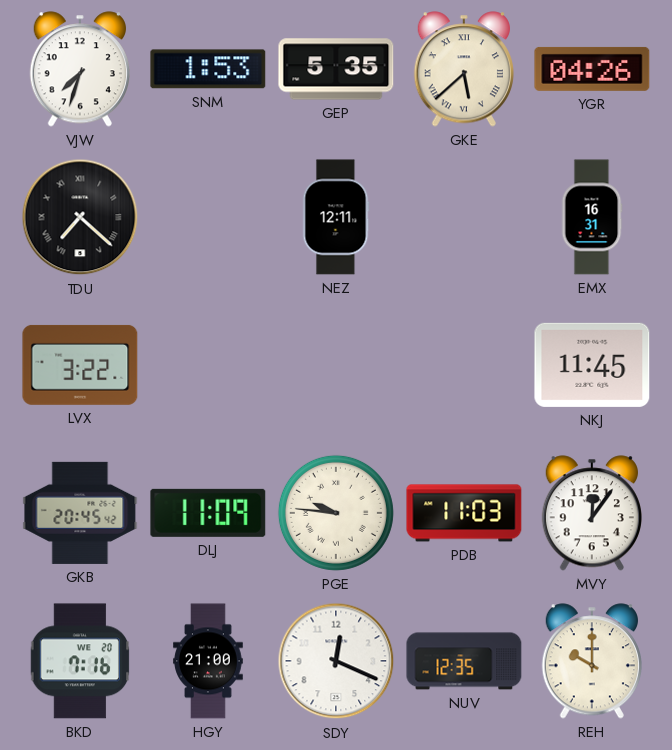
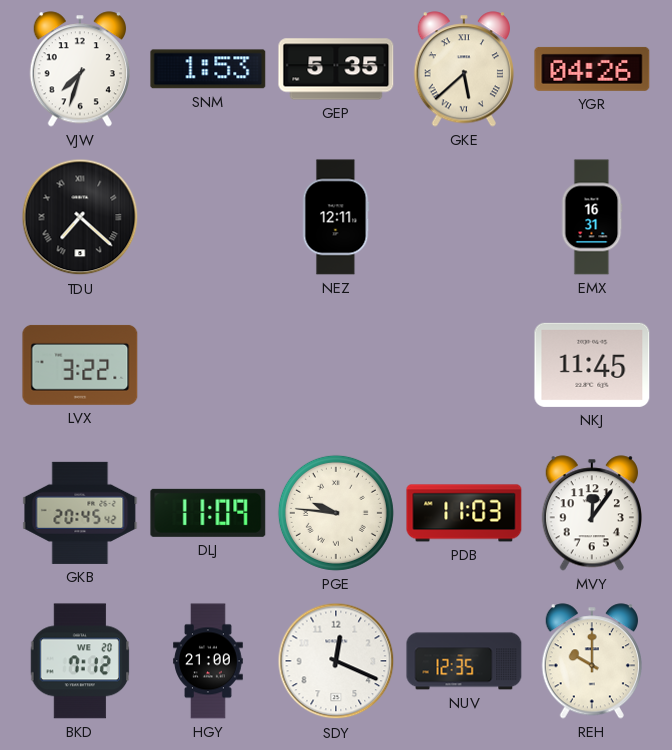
BKD: 7:16 -> 7:12 (80, 661)
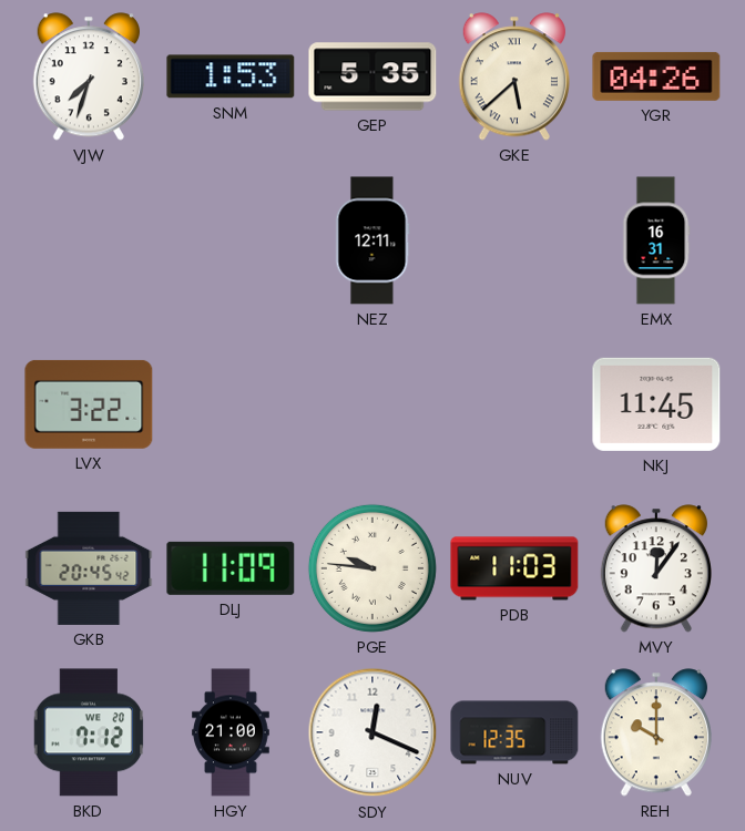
TDU: 7:22 -> none (80, 217)
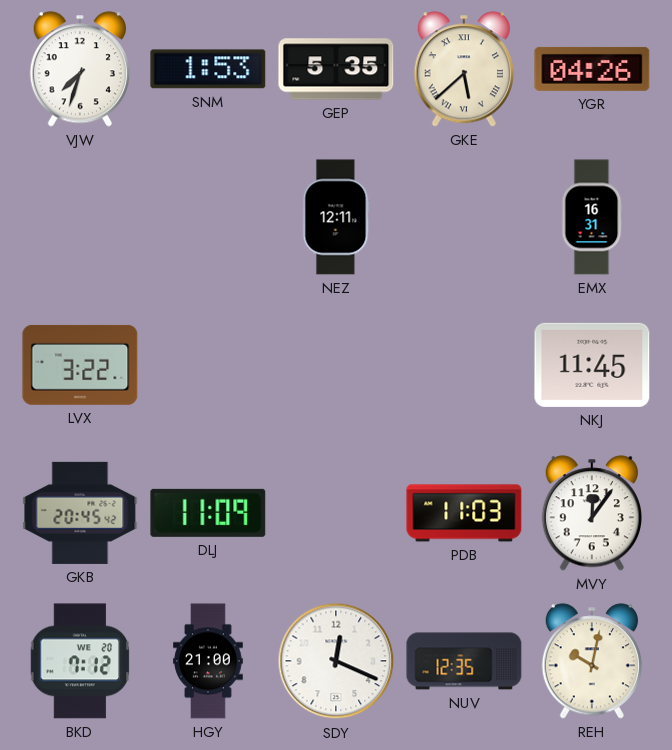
PGE: 9:46 -> none (372, 568)
REH: 10:00 -> 10:02 (592, 661)
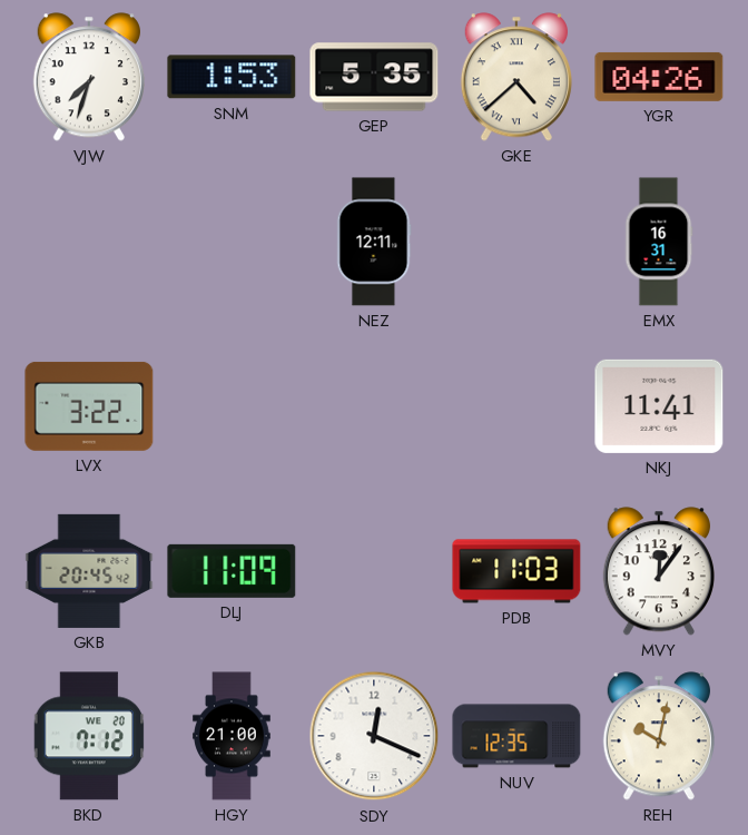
GKE: 5:38 -> 4:38 (516, 77)
NKJ: 11:45 -> 11:41 (659, 406)
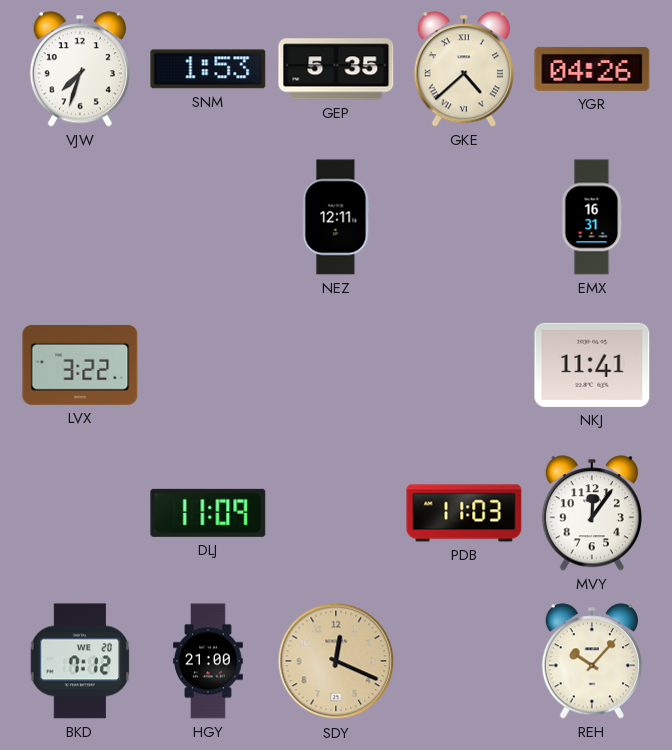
GKB: 20:45 -> none (89, 571)
SDY dial: white -> champagne (336, 661)
NUV: 12:35 -> none (516, 736)
REH: 10:02 -> 10:07 (592, 661)
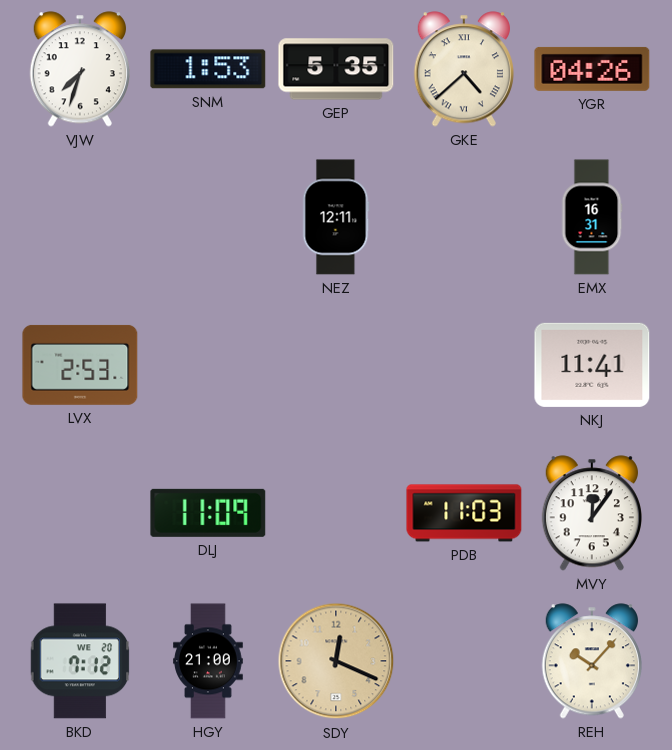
LVX: 3:22 -> 2:53 (80, 365)
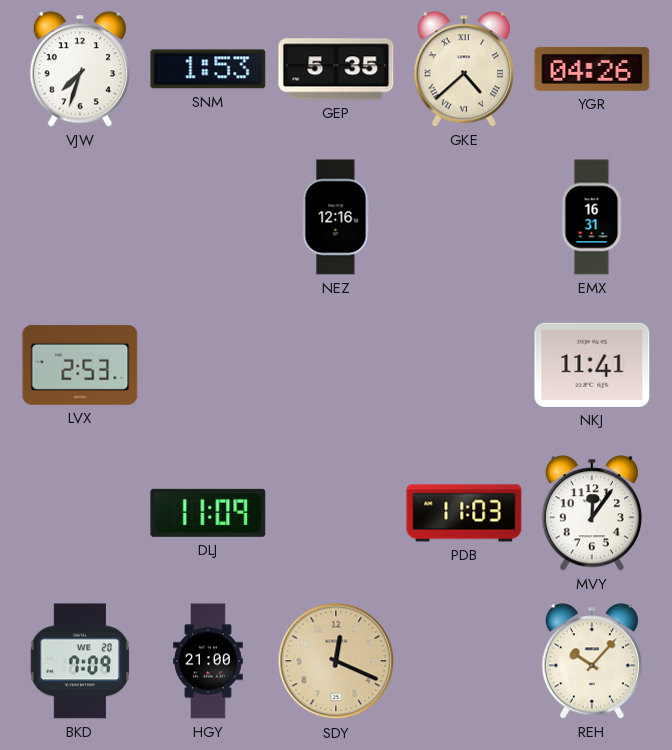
NEZ: 12:11 -> 12:16 (336, 217)
BKD: 7:12 -> 7:09 (80, 661)
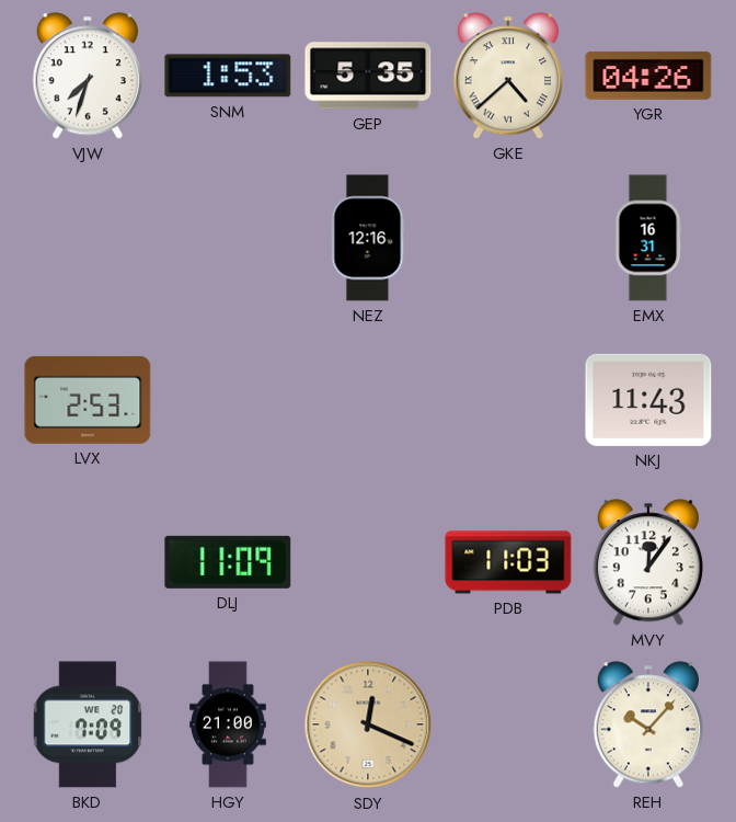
NKJ: 11:41 -> 11:43 (648, 400)
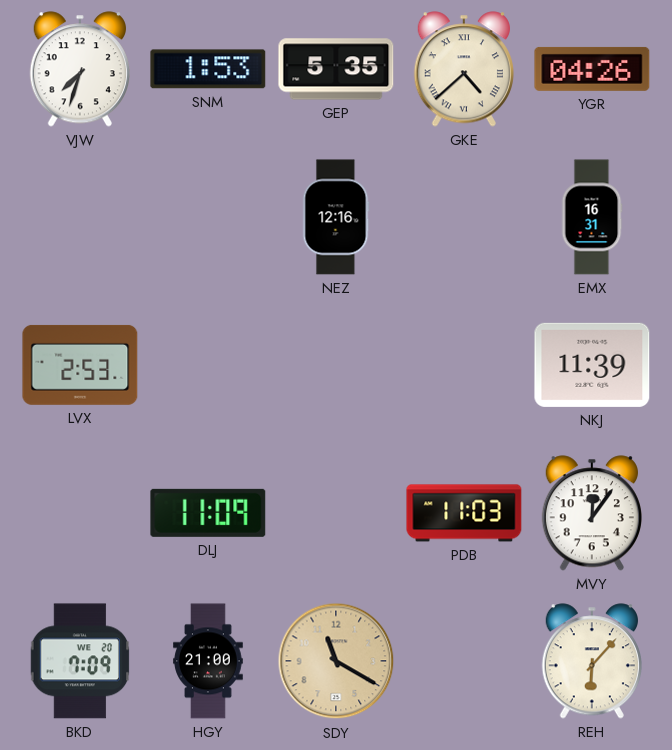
NKJ: 11:43 -> 11:39 (592, 365)
SDY: 12:19 -> 11:20 (336, 661)
REH: 10:07 -> 6:07 (592, 661)
